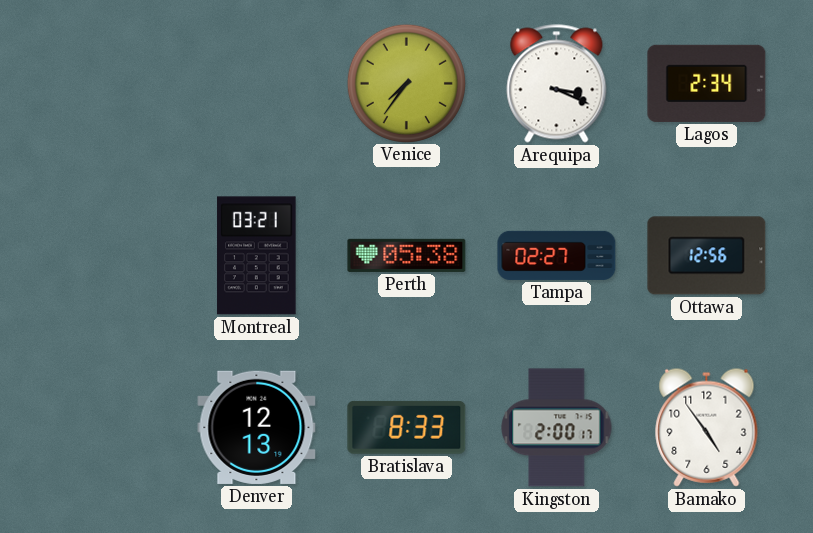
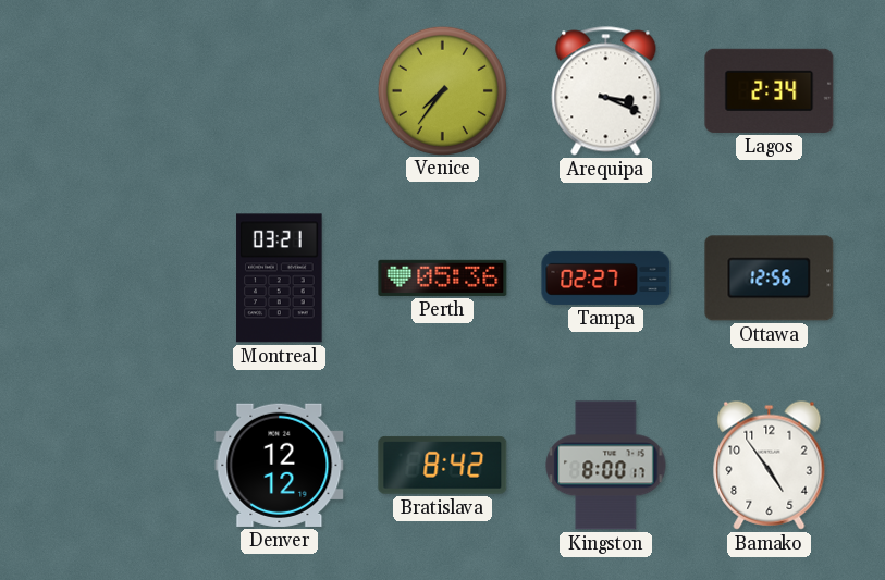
Perth: 05:38 -> 05:36 (443, 277)
Denver: 12:13 -> 12:12 (280, 465)
Bratislava: 8:33 -> 8:42 (443, 465)
Kingston: 2:00 -> 8:00 (606, 466)
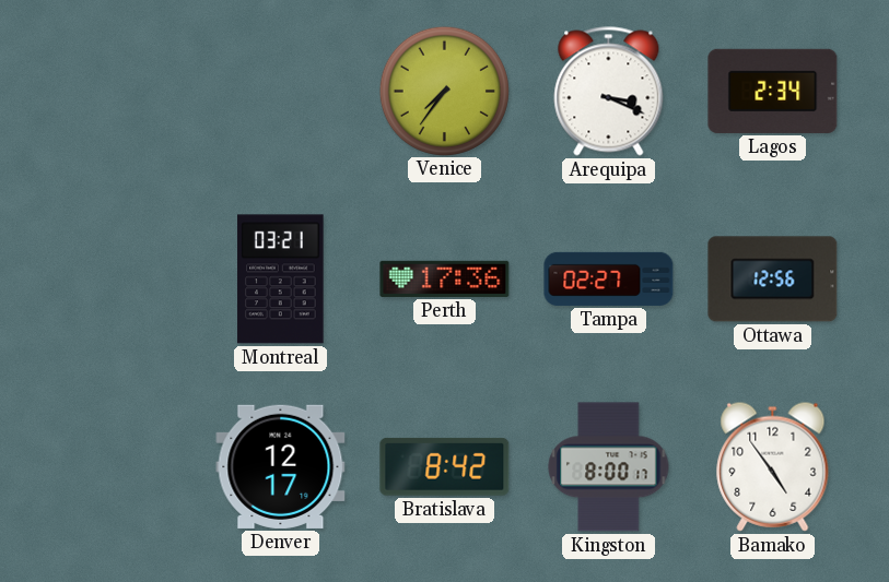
Perth: 05:36 -> 17:36 (445, 278)
Denver: 12:12 -> 12:17 (281, 466)
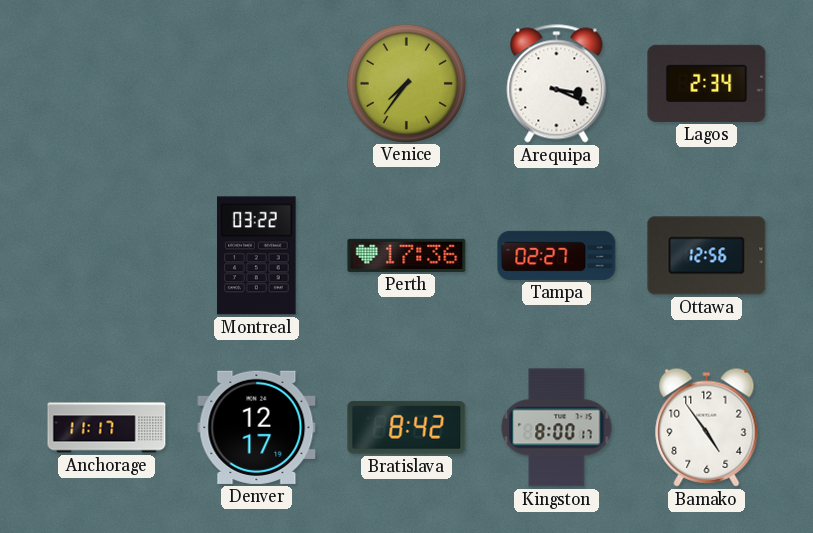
Montreal: 03:21 -> 03:22 (257, 256)
Anchorage: none -> 11:17 (107, 428)
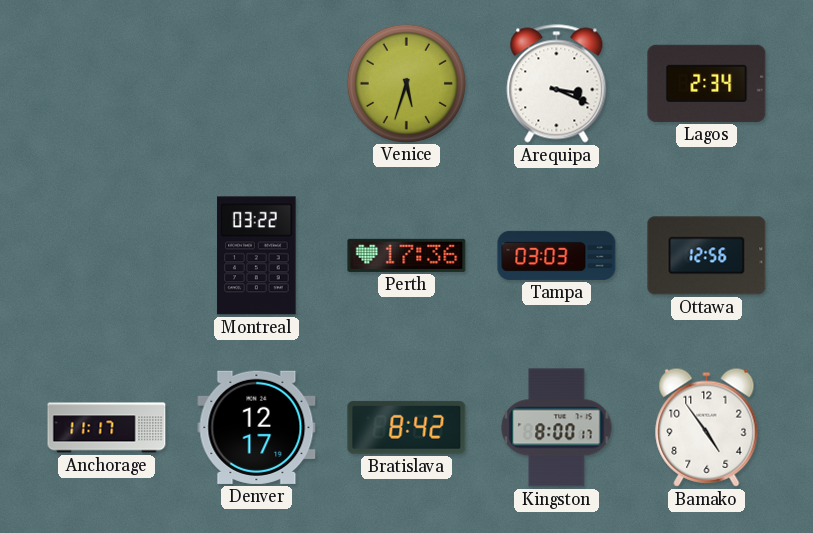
Venice: 7:36 -> 5:33 (406, 83)
Tampa: 02:27 -> 03:03 (557, 255)
